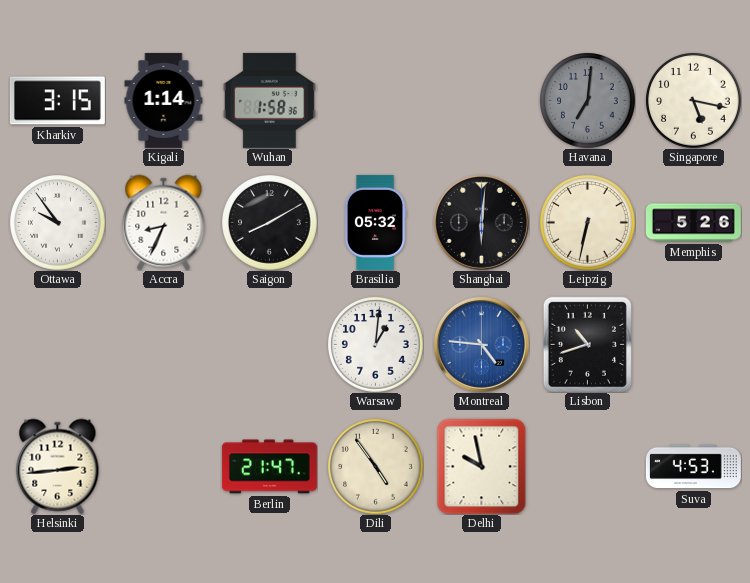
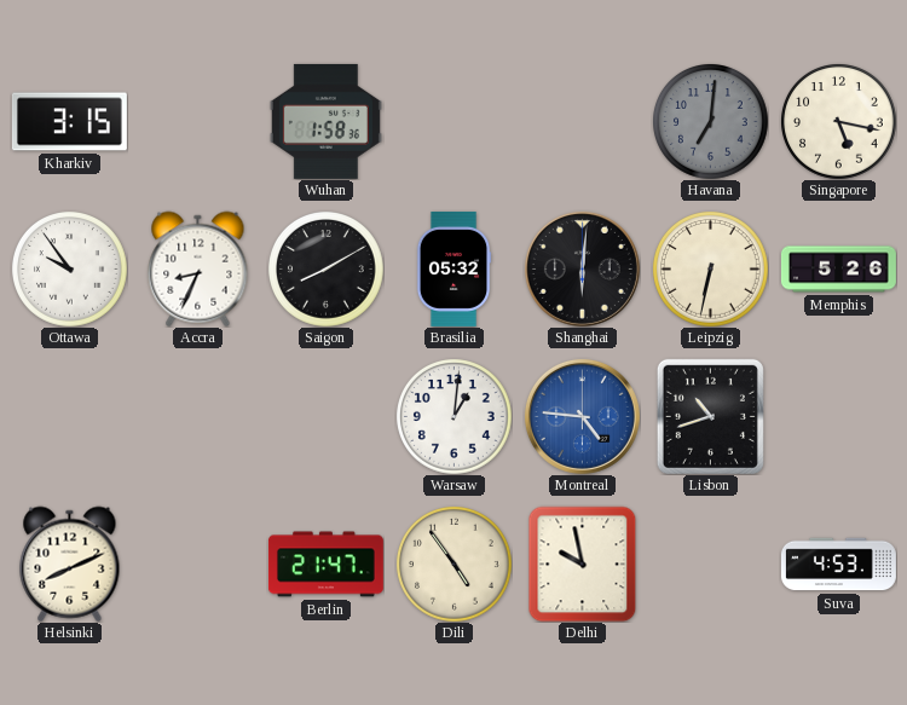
Kigali: 1:14 -> none (164, 100)
Helsinki: 2:44 -> 8:11 (70, 564)
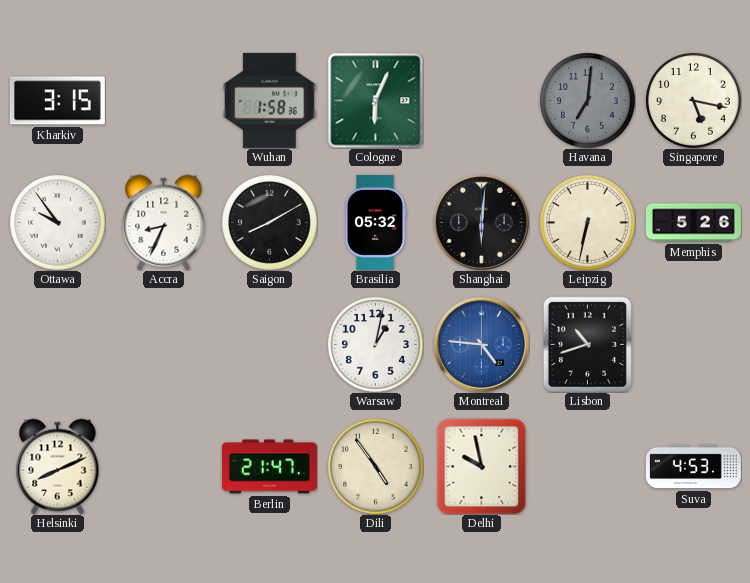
Cologne: none -> 6:04 (375, 100)
Warsaw: 1:01 -> 1:02 (376, 345)
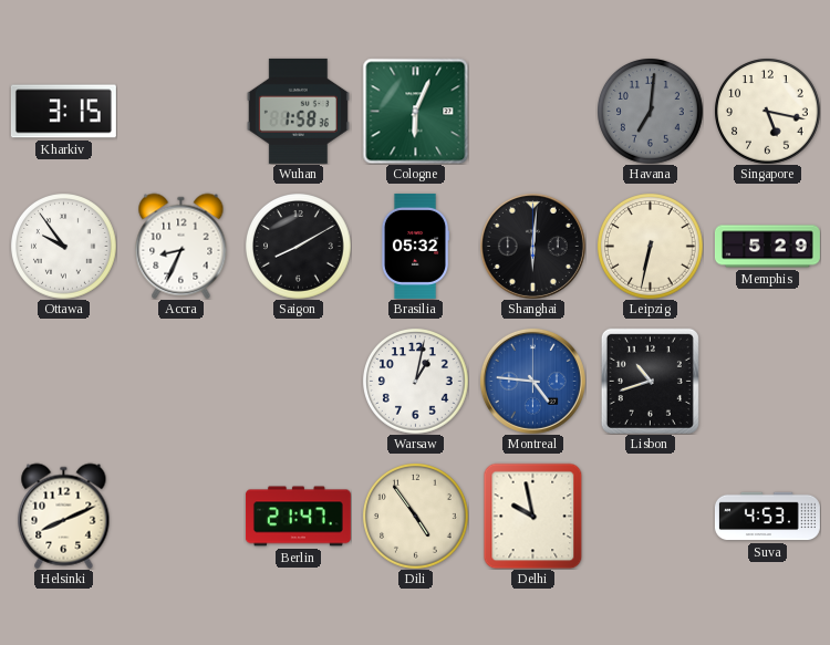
Memphis: 5:26 -> 5:29 (767, 247)
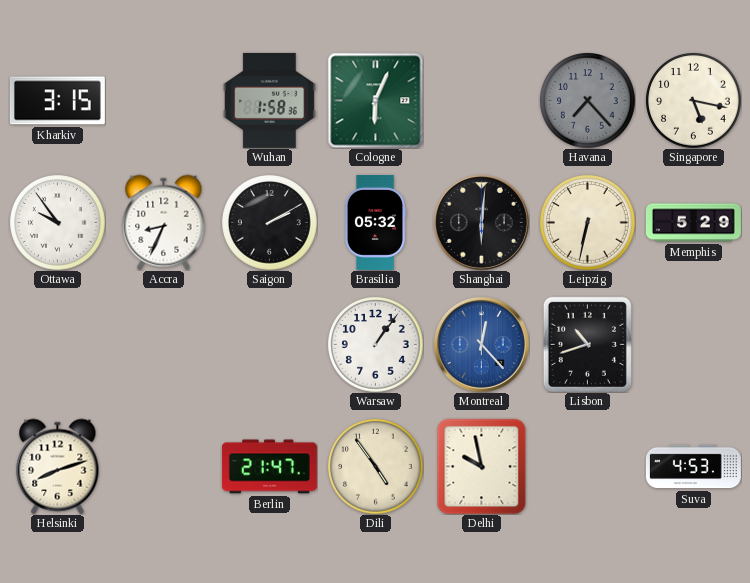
Havana: 7:01 -> 7:23 (588, 101)
Saigon: 8:10 -> 2:10 (270, 223)
Warsaw: 1:02 -> 1:06 (376, 345)
Montreal: 4:46 -> 12:23 (481, 344)
Helsinki: 8:11 -> 8:12 (58, 466)
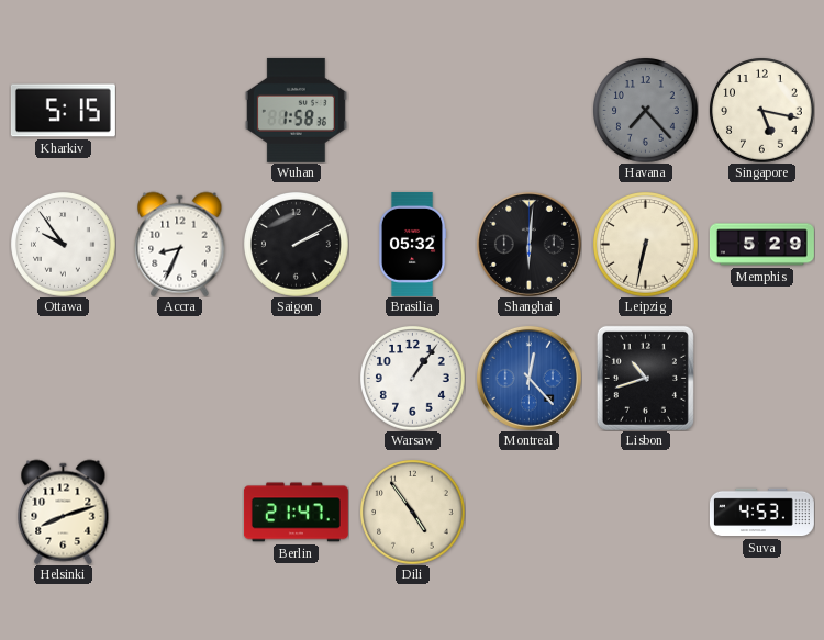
Kharkiv: 3:15 -> 5:15 (63, 111)
Cologne: 6:04 -> none (375, 100)
Delhi: 9:58 -> none (482, 466)
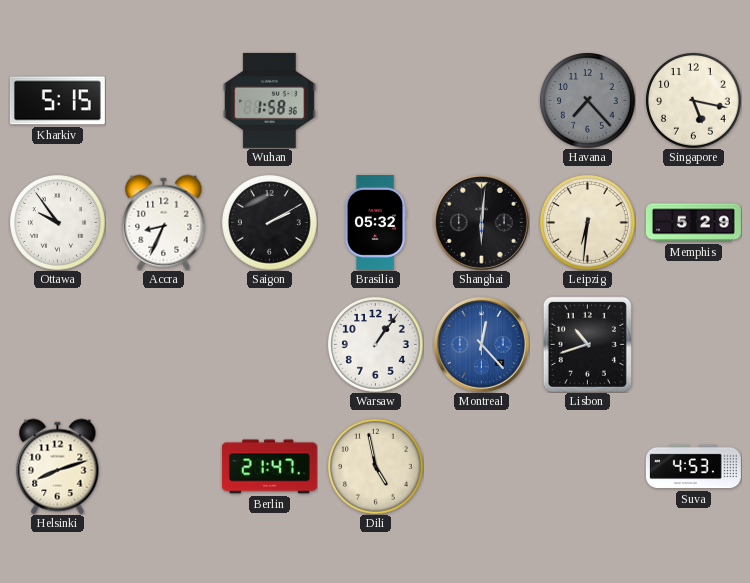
Leipzig: 6:32 -> 6:31 (588, 223)
Dili: 4:54 -> 4:58 (376, 467)
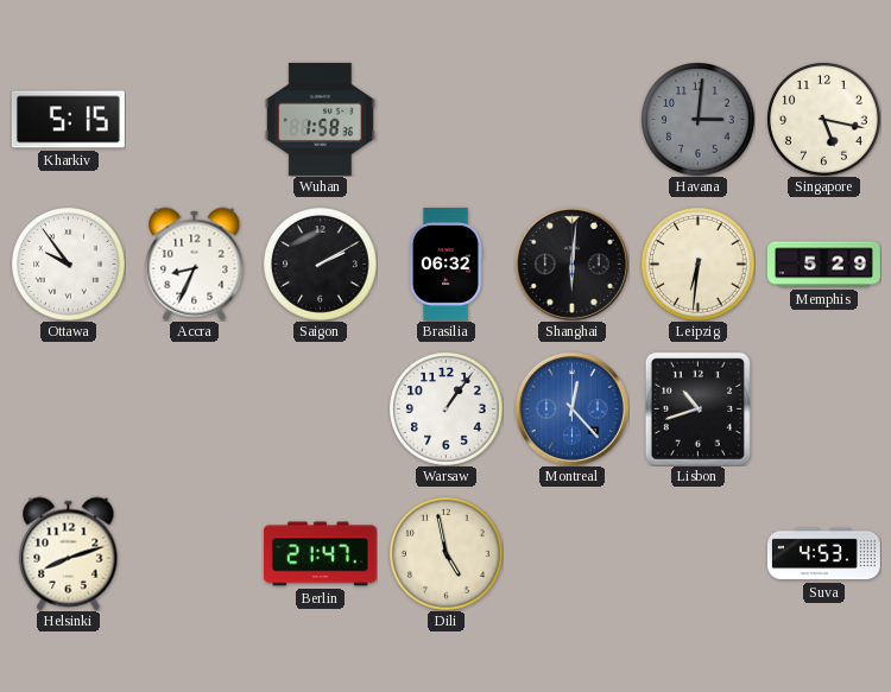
Havana: 7:23 -> 3:01 (699, 120)
Brasilia: 05:32 -> 06:32 (445, 264)
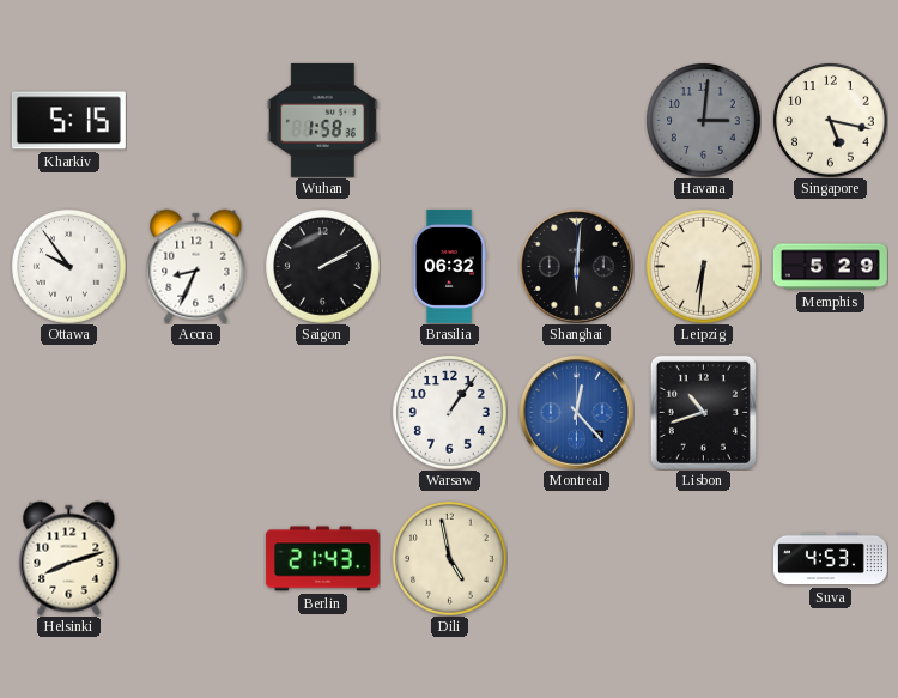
Berlin: 21:47 -> 21:43 (322, 559)
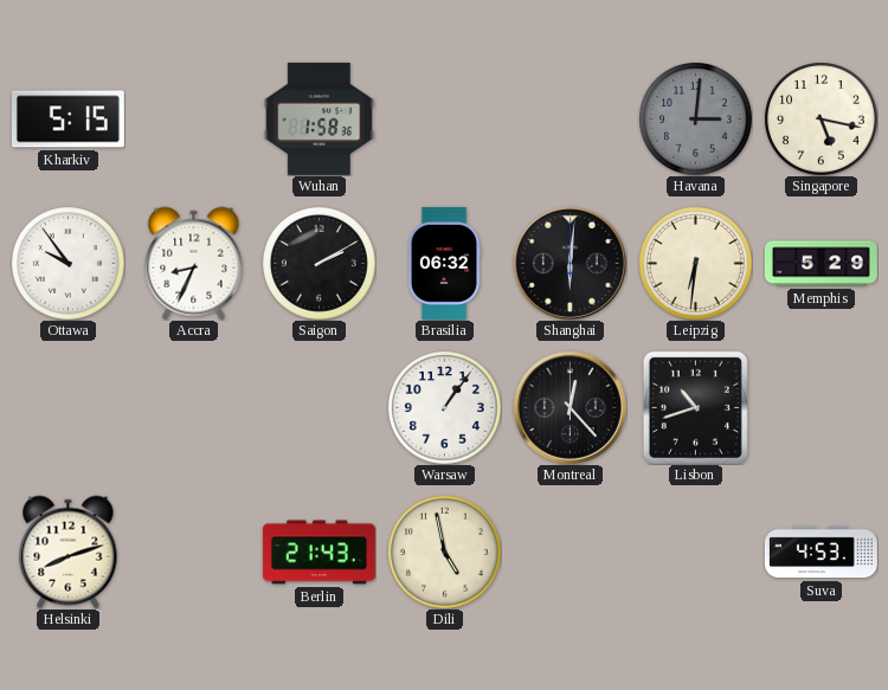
Montreal dial: blue -> black (570, 407)
